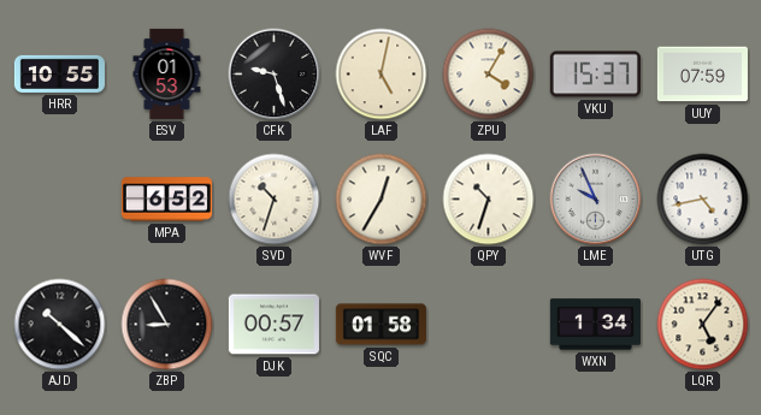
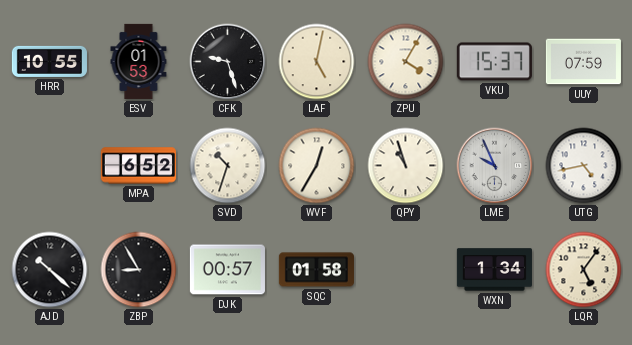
QPY: 10:33 -> 10:57 (406, 166)
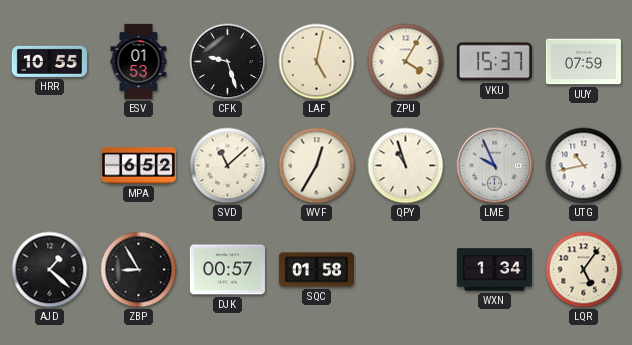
SVD: 10:33 -> 11:08 (228, 166)
UTG: 4:43 -> 10:43 (584, 166)
AJD: 10:22 -> 1:22 (50, 270)
